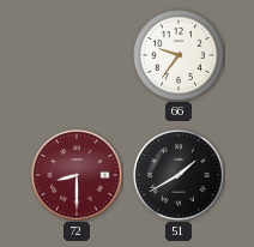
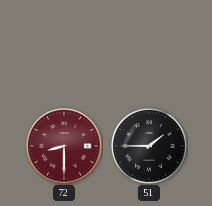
66: 9:36 -> none (180, 56)
51: 1:40 -> 1:45 (150, 147)
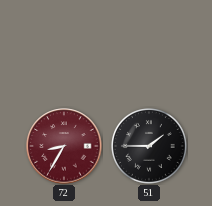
72: 8:30 -> 8:35 (64, 146)
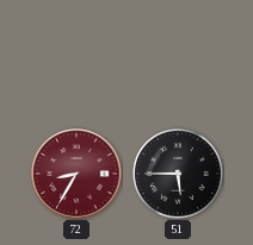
51: 1:45 -> 5:45 (179, 175)
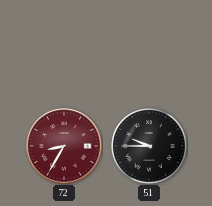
51: 5:45 -> 9:45 (150, 147)
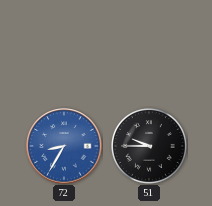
72 dial: burgundy -> blue (64, 146)
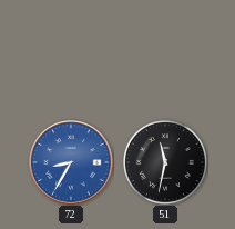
51: 9:45 -> 11:32 (166, 163)
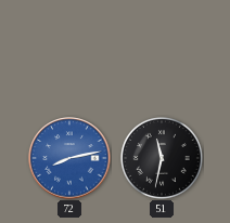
72: 8:35 -> 8:13 (69, 158)
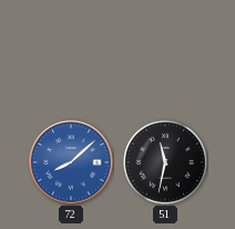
72: 8:13 -> 8:08 (71, 162)
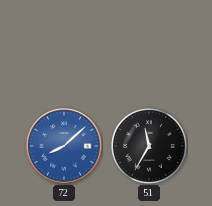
51: 11:32 -> 11:35 (150, 147)
